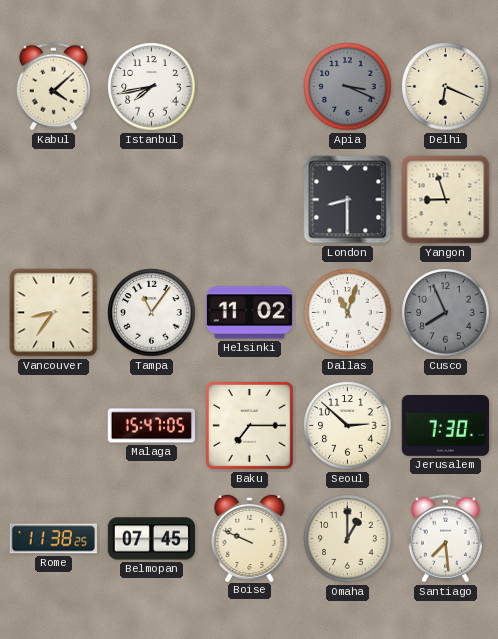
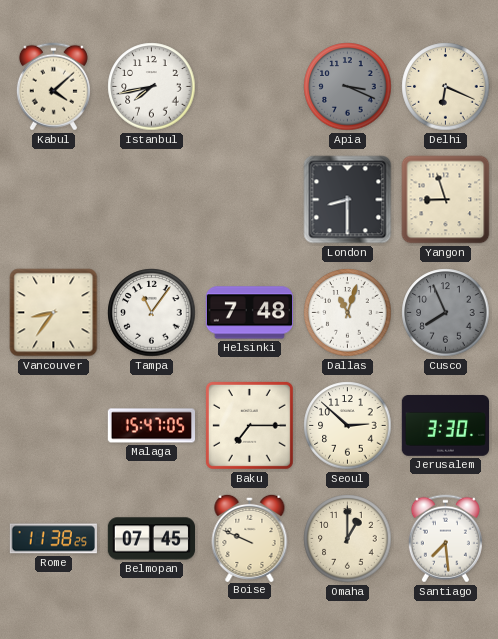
Helsinki: 11:02 -> 7:48 (249, 313)
Jerusalem: 7:30 -> 3:30 (445, 425)
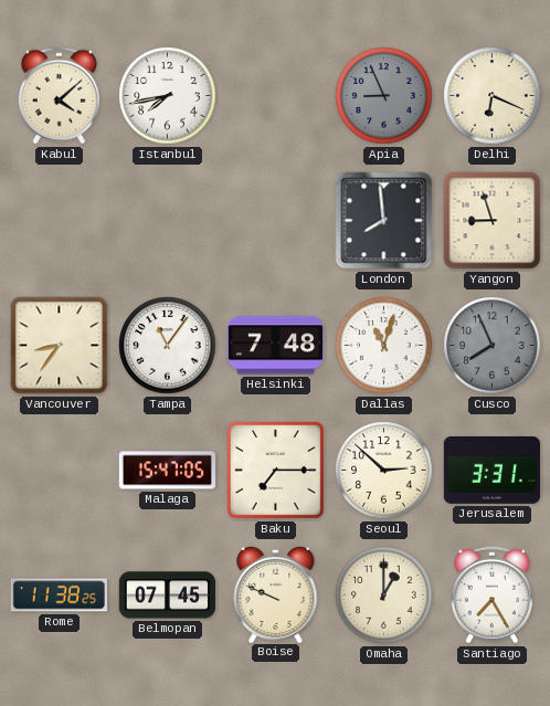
Apia: 3:19 -> 8:56 (384, 96)
London: 8:30 -> 7:59 (384, 221)
Jerusalem: 3:30 -> 3:31 (491, 470)
Santiago: 7:29 -> 7:25 (491, 596)
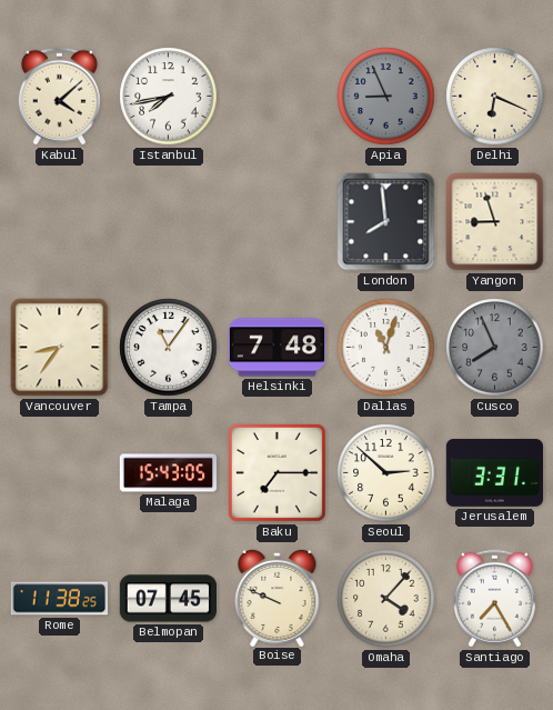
Malaga: 15:47 -> 15:43 (169, 473)
Omaha: 1:00 -> 4:07 (386, 599)
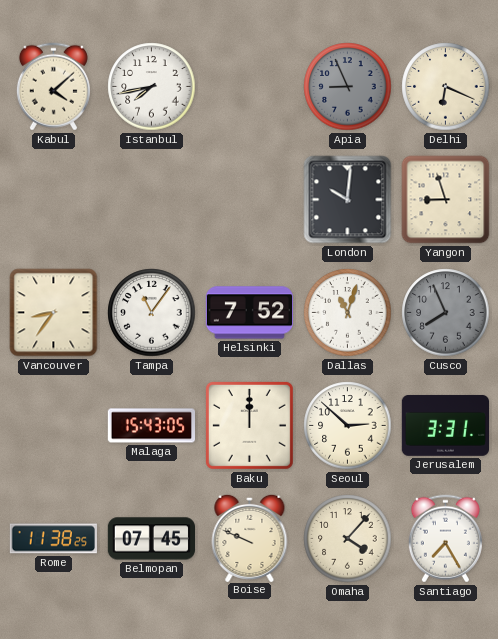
London: 7:59 -> 10:01 (348, 200)
Helsinki: 7:48 -> 7:52 (249, 313)
Baku: 7:15 -> 12:00 (249, 425)
